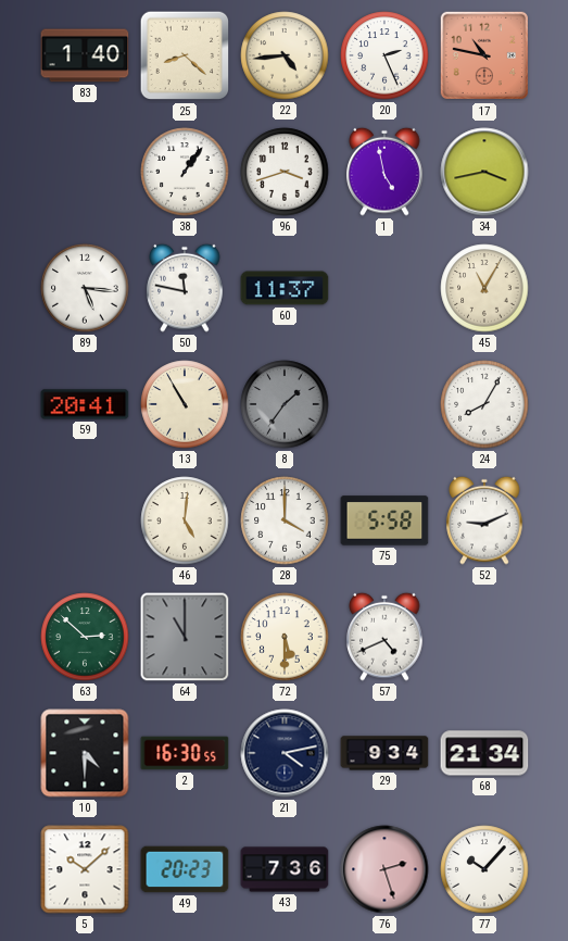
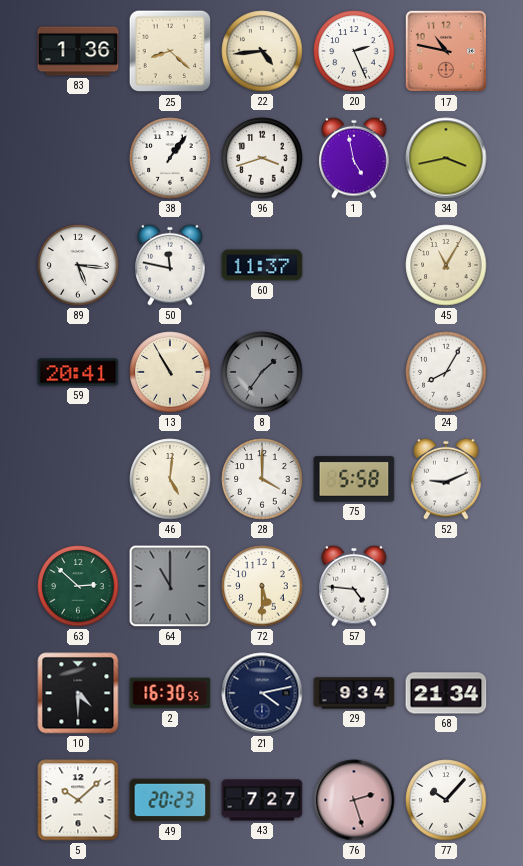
83: 1:40 -> 1:36 (78, 51)
57: 4:41 -> 4:46 (354, 586)
43: 7:36 -> 7:27 (262, 800)
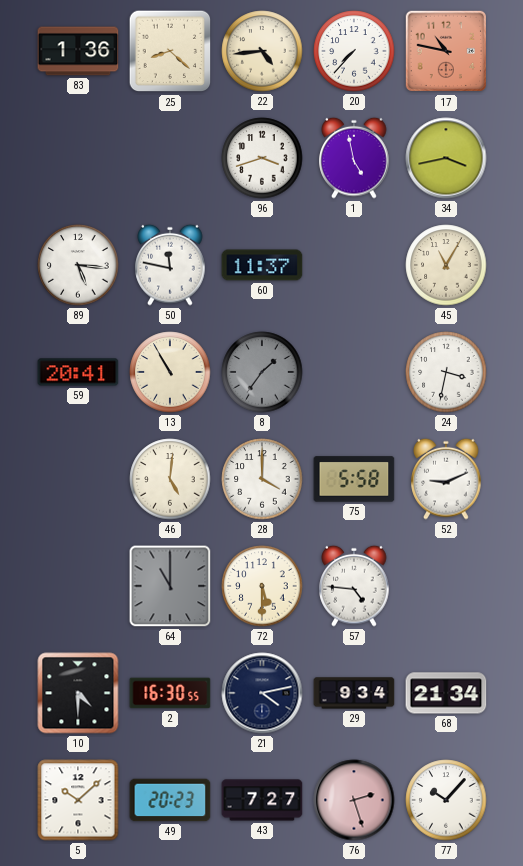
20: 2:26 -> 7:37 (354, 51)
38: 1:06 -> none (170, 158)
24: 8:05 -> 3:32 (446, 372)
63: 2:52 -> none (78, 586)
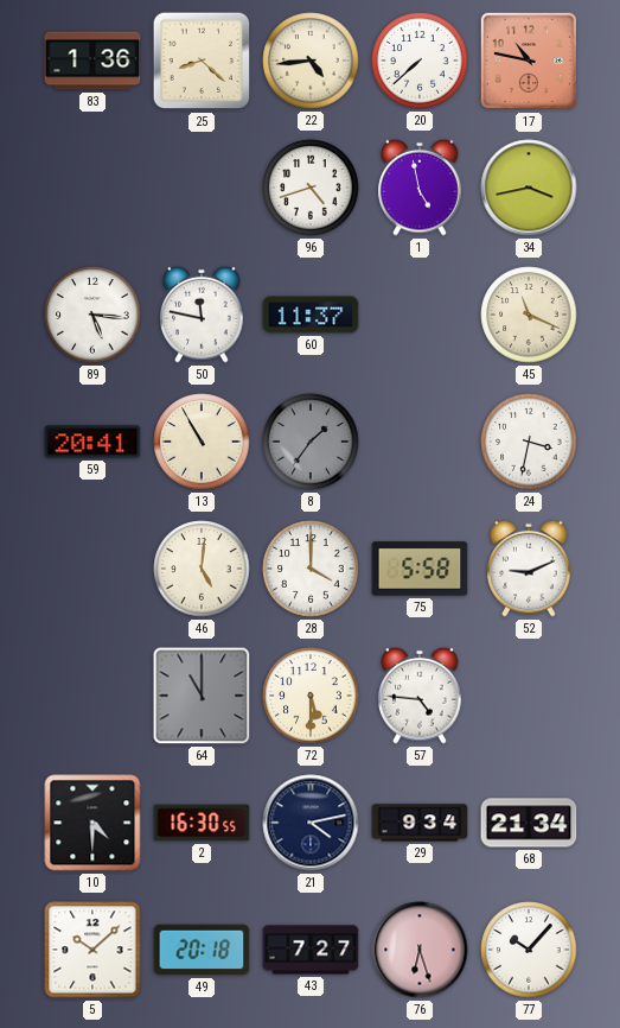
20: 7:37 -> 7:38 (420, 61)
96: 3:42 -> 4:42 (311, 188)
45: 11:05 -> 11:19 (529, 315)
49: 20:23 -> 20:18 (202, 950)
76: 2:27 -> 6:27 (420, 950)
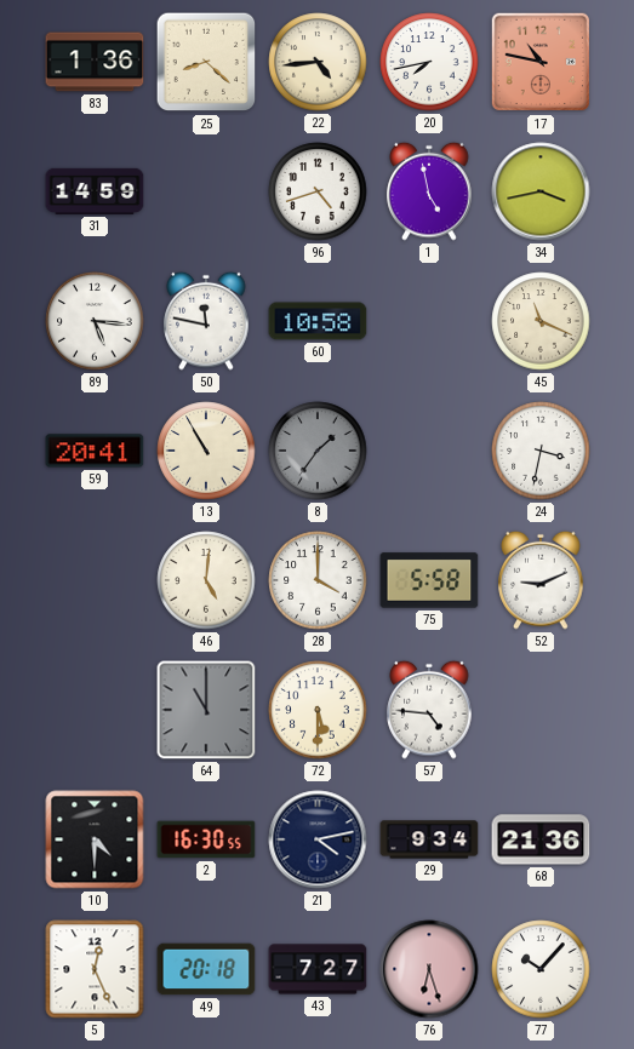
20: 7:38 -> 7:43 (429, 62)
31: none -> 14:59 (95, 191)
60: 11:37 -> 10:58 (318, 321)
68: 21:34 -> 21:36 (541, 839)
5: 10:08 -> 12:26 (95, 969)
